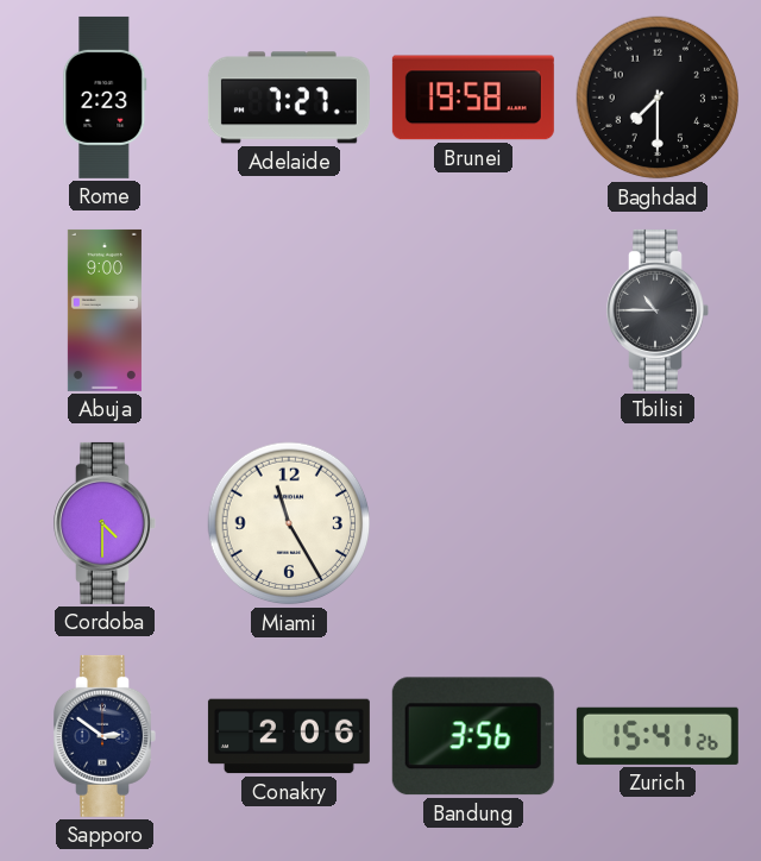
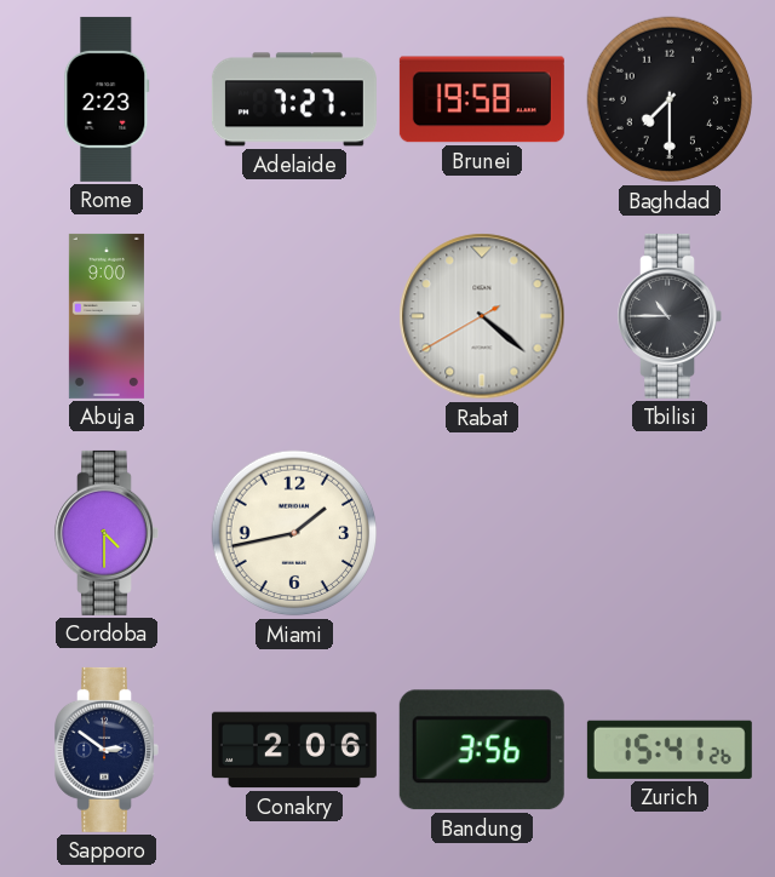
Rabat: none -> 4:21 (482, 316)
Miami: 11:25 -> 1:43 (294, 533)
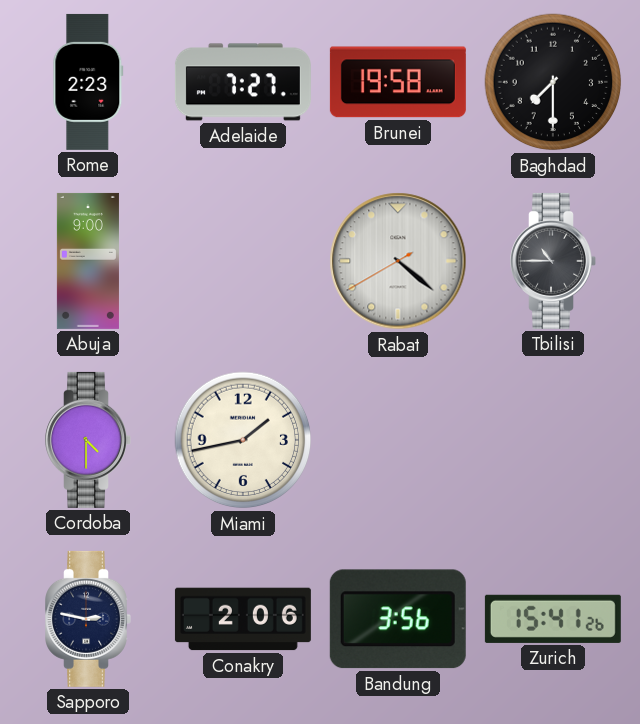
Sapporo: 2:51 -> 2:47 (88, 619)
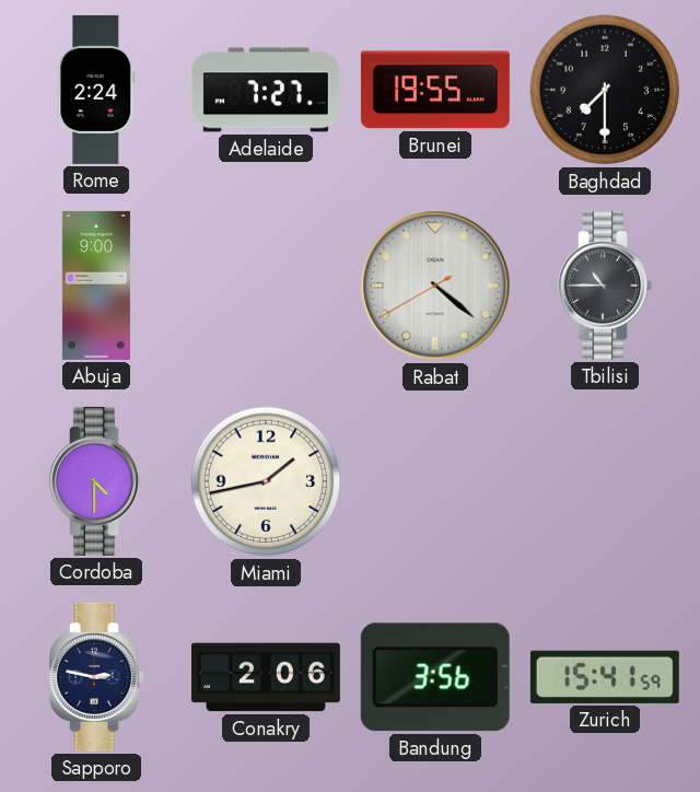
Rome: 2:23 -> 2:24 (96, 90)
Brunei: 19:58 -> 19:55 (435, 90)
Zurich: 15:41:26 -> 15:41:59 (605, 677)
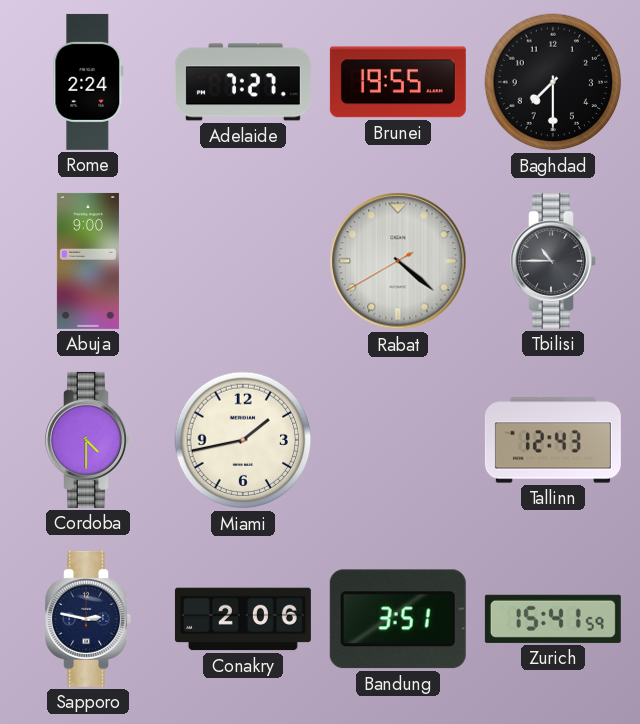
Tallinn: none -> 12:43 (553, 440)
Bandung: 3:56 -> 3:51 (398, 619)
